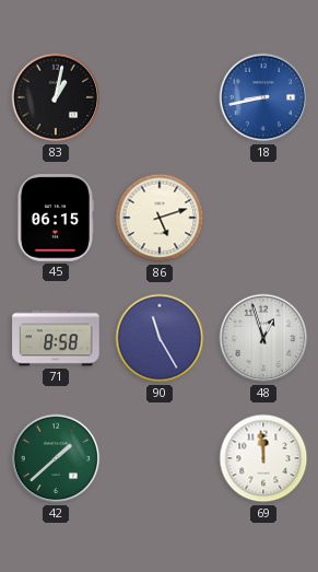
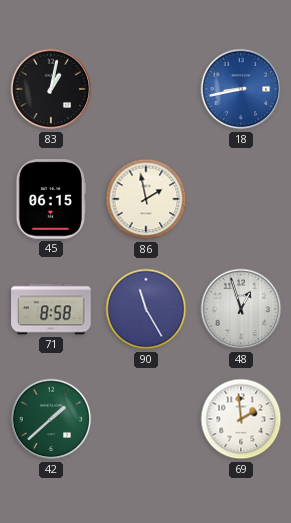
86: 5:12 -> 1:58 (146, 199)
69: 11:59 -> 1:59 (241, 419)
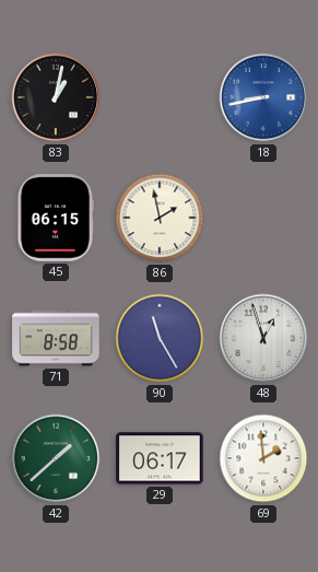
29: none -> 06:17 (160, 458)
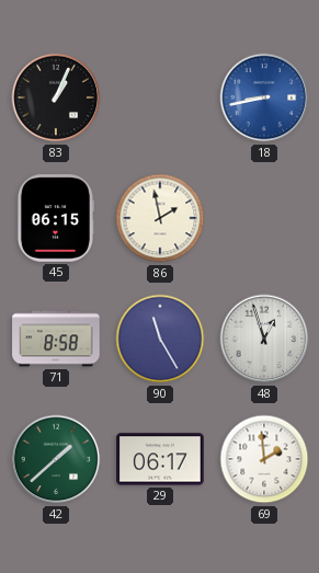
83: 1:02 -> 1:04 (56, 98)
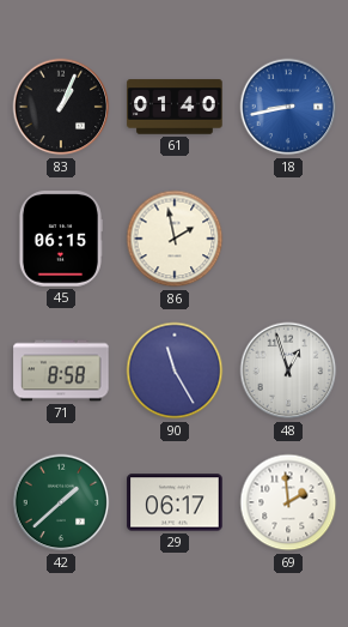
61: none -> 01:40 (175, 107)
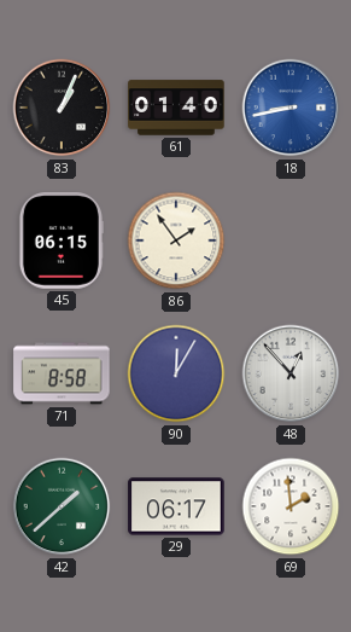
86: 1:58 -> 1:54 (176, 240)
90: 11:25 -> 12:05 (176, 373)
48: 12:57 -> 12:53 (291, 373)
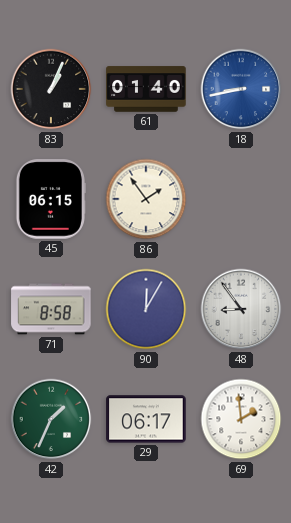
48: 12:53 -> 8:54 (241, 309)
42: 1:38 -> 1:34 (51, 419)
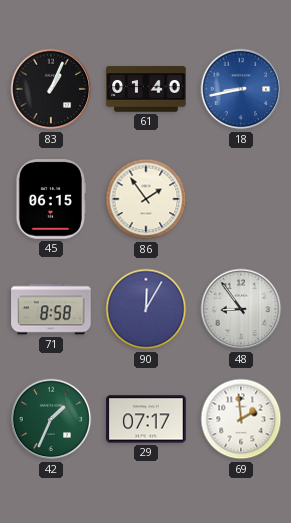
29: 06:17 -> 07:17 (146, 419)
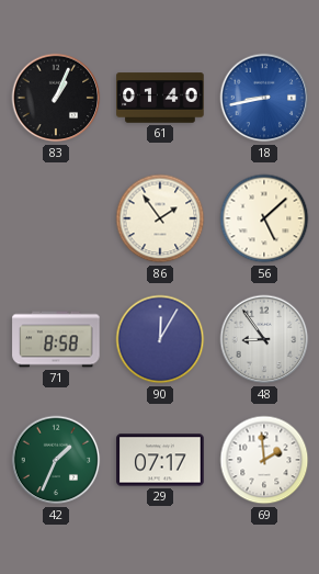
45: 06:15 -> none (50, 199)
56: none -> 5:08 (264, 218)
